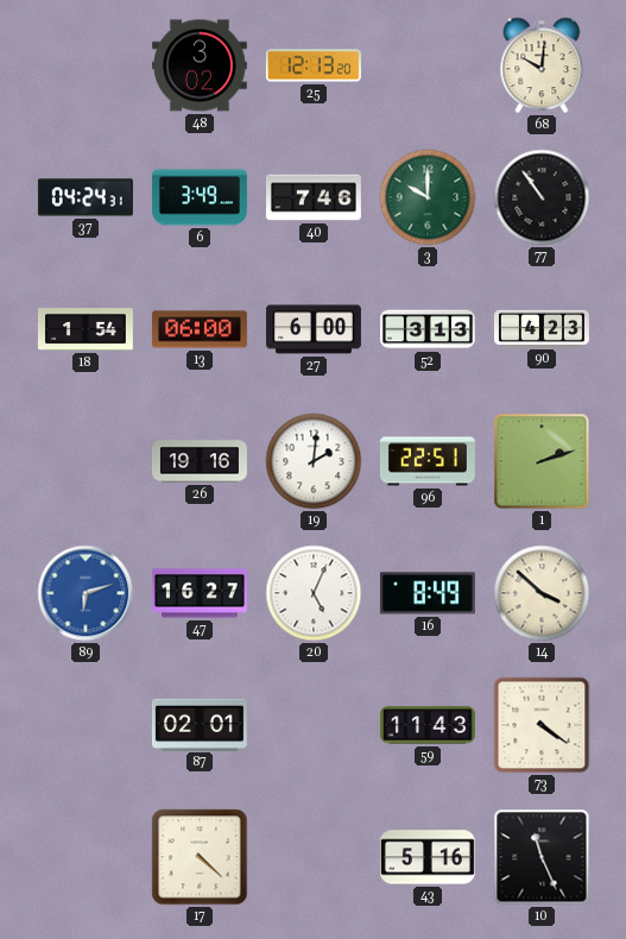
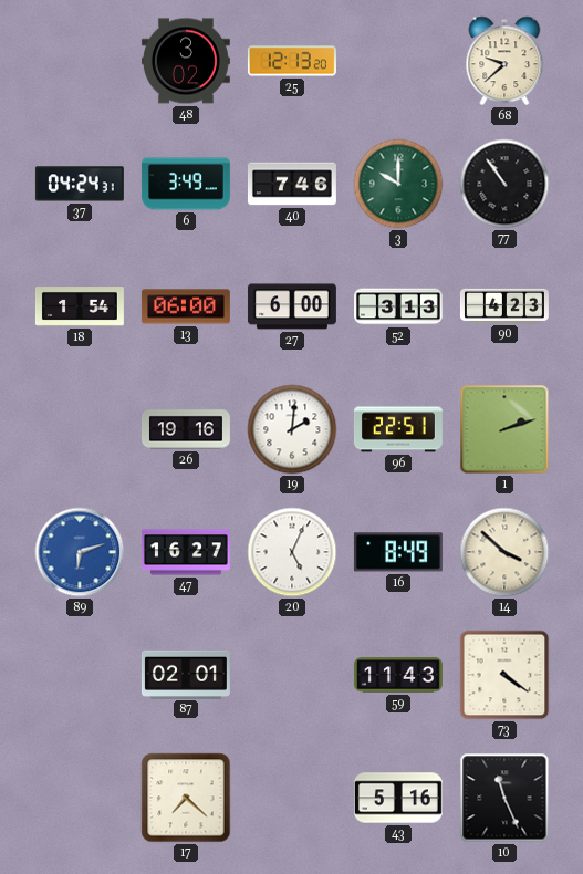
68: 10:01 -> 9:38 (504, 61)
17: 4:22 -> 7:22 (186, 798)
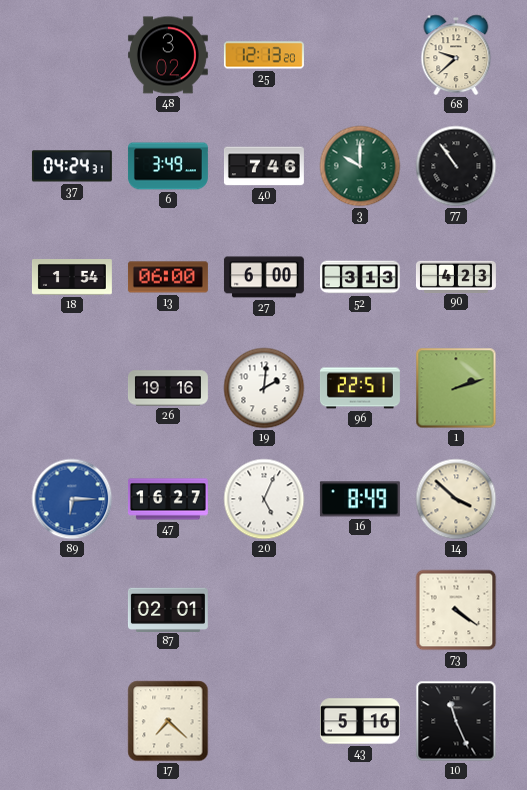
89: 6:12 -> 6:15 (72, 499)
59: 11:43 -> none (398, 675)
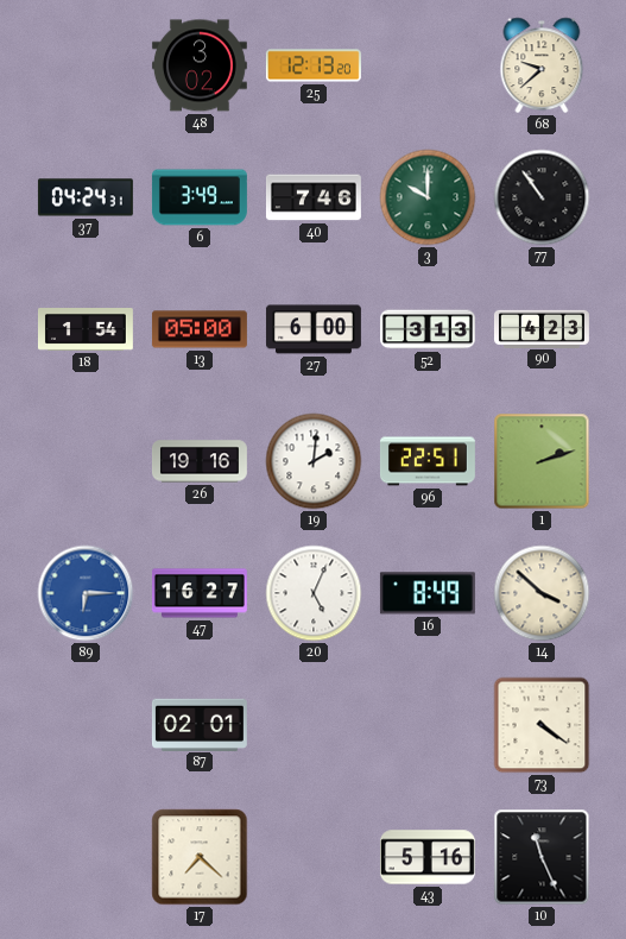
13: 06:00 -> 05:00 (200, 329)
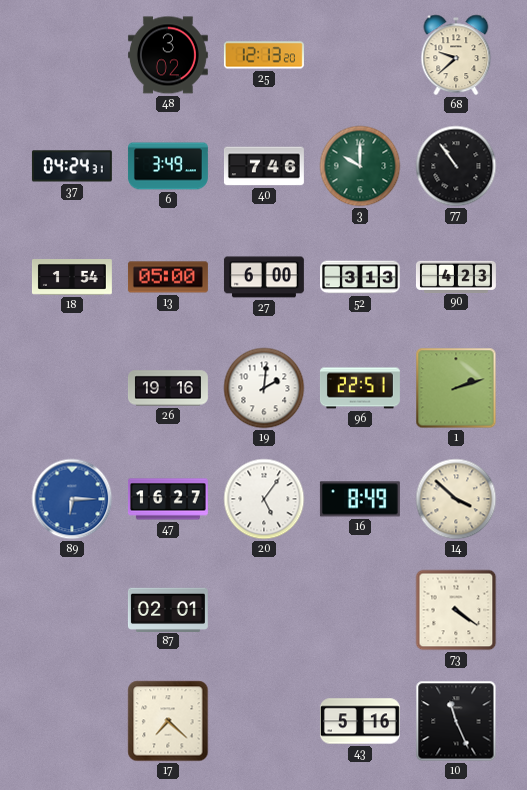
20: 5:04 -> 5:06 (264, 499)
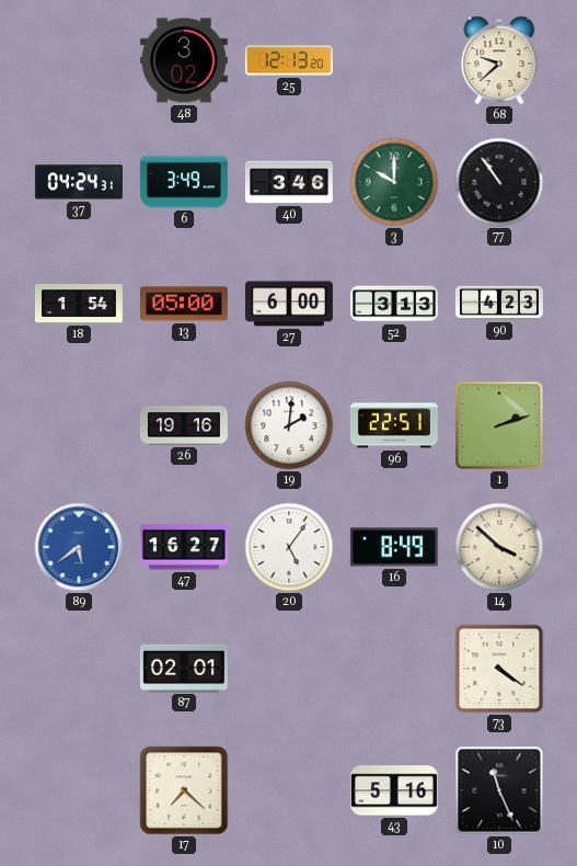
40: 7:46 -> 3:46 (289, 182)
89: 6:15 -> 5:39 (79, 547)
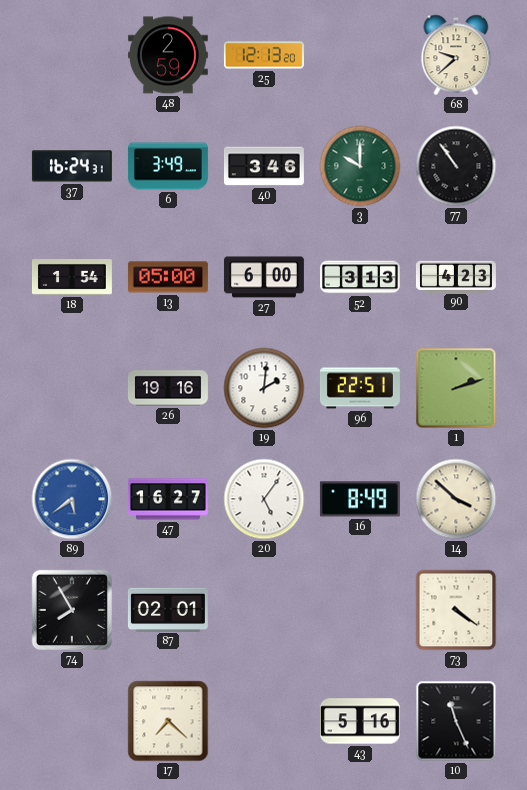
48: 3:02 -> 2:59 (168, 55)
37: 04:24 -> 16:24 (72, 166)
74: none -> 7:55 (72, 610)
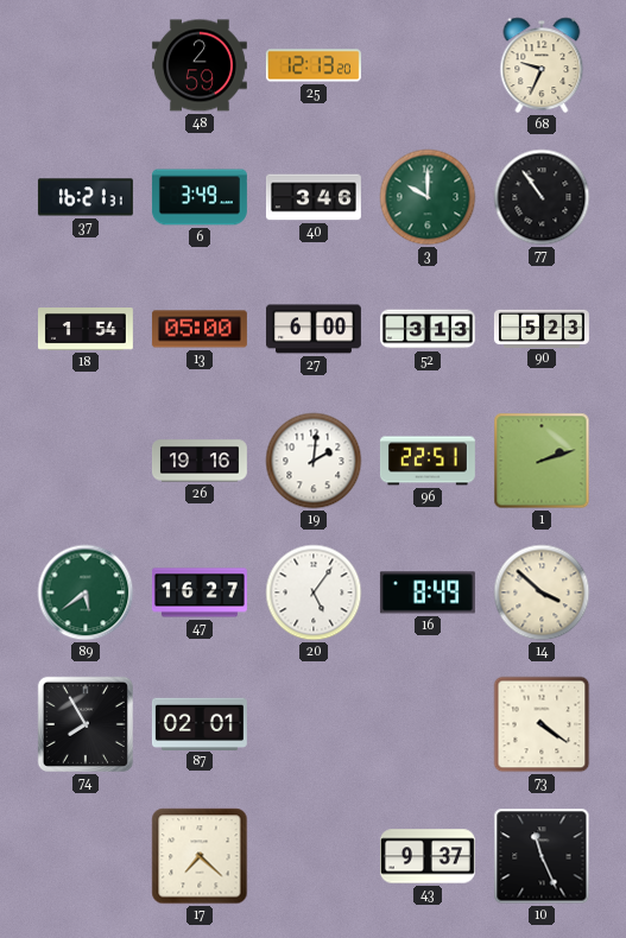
68: 9:38 -> 9:34 (542, 65)
37: 16:24 -> 16:21 (86, 197)
90: 4:23 -> 5:23 (542, 328)
89 dial: blue -> green (86, 592)
43: 5:16 -> 9:37 (428, 856)
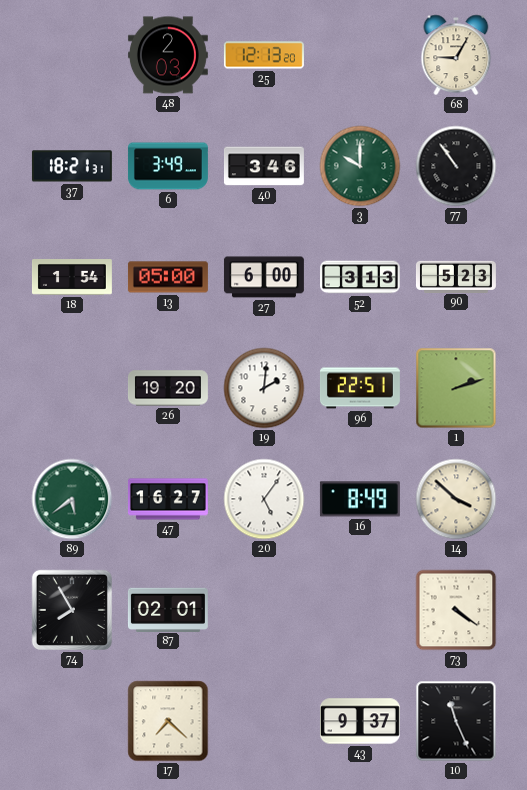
48: 2:59 -> 2:03 (168, 55)
68: 9:34 -> 9:05 (456, 55)
37: 16:21 -> 18:21 (72, 166)
26: 19:16 -> 19:20 (168, 388)
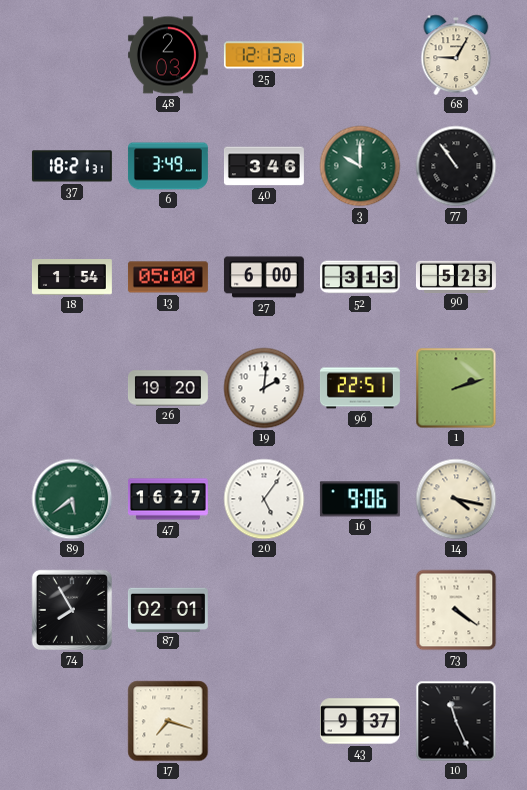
16: 8:49 -> 9:06 (360, 499)
14: 3:52 -> 4:17 (456, 499)
17: 7:22 -> 7:18 (168, 721)
